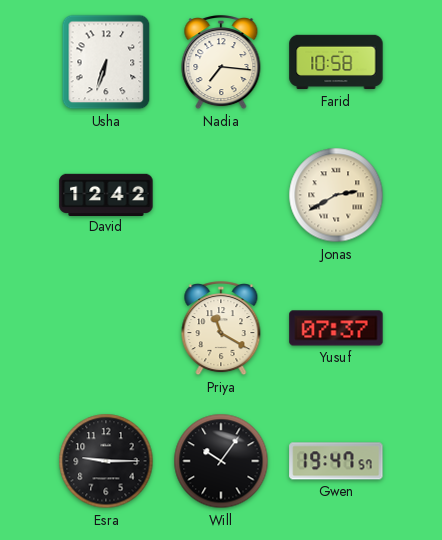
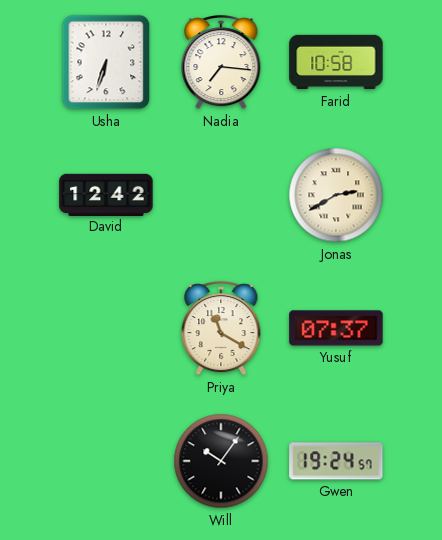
Esra: 9:15 -> none (106, 461)
Gwen: 19:47 -> 19:24 (336, 461)
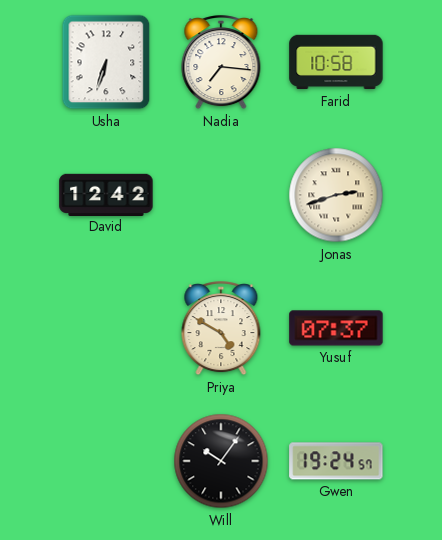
Jonas: 2:40 -> 2:42 (336, 195)
Priya: 11:20 -> 4:50 (221, 329)
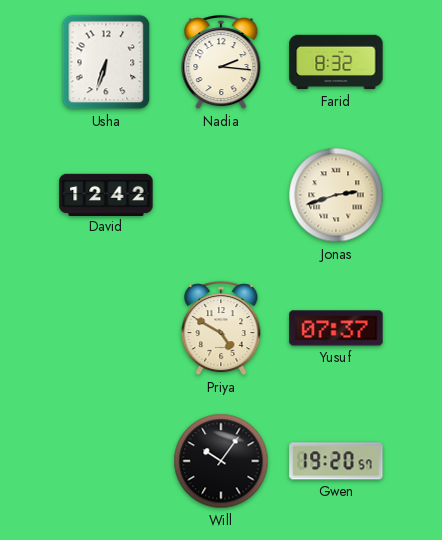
Nadia: 7:16 -> 2:16 (221, 63)
Farid: 10:58 -> 8:32 (336, 62)
Gwen: 19:24 -> 19:20 (336, 461)
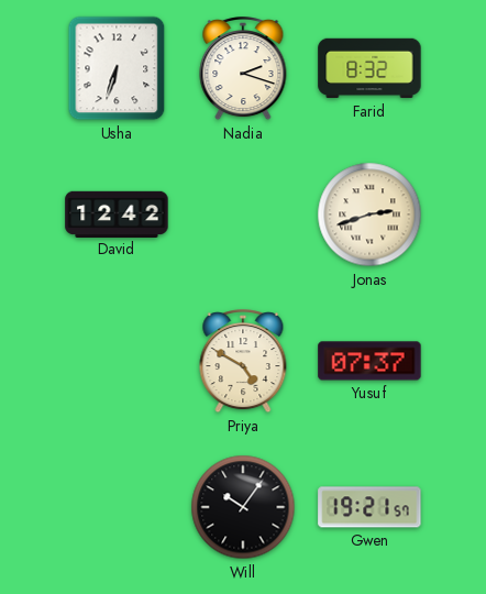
Nadia: 2:16 -> 2:18 (243, 69)
Gwen: 19:20 -> 19:21 (369, 507)
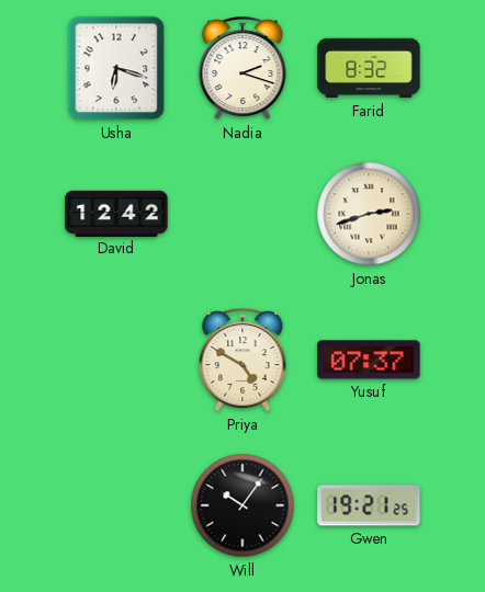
Usha: 6:33 -> 6:18 (116, 68)
Gwen: 19:21:57 -> 19:21:25 (369, 505)
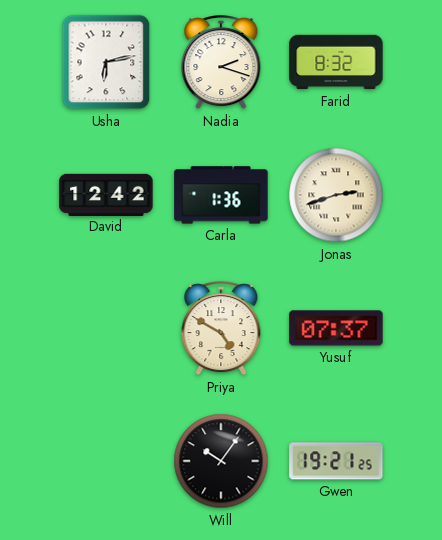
Usha: 6:18 -> 6:13 (106, 62)
Carla: none -> 1:36 (221, 195)
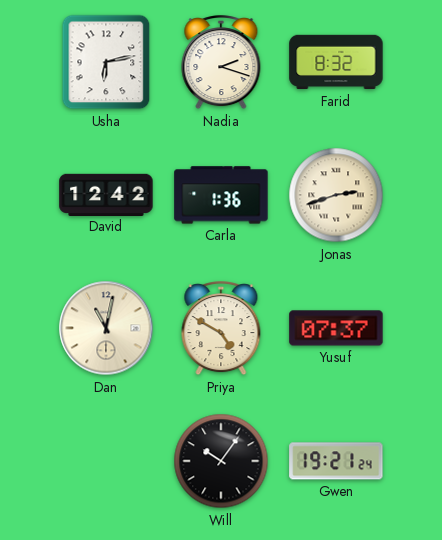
Dan: none -> 11:02 (106, 328)
Gwen: 19:21:25 -> 19:21:24 (336, 461)
